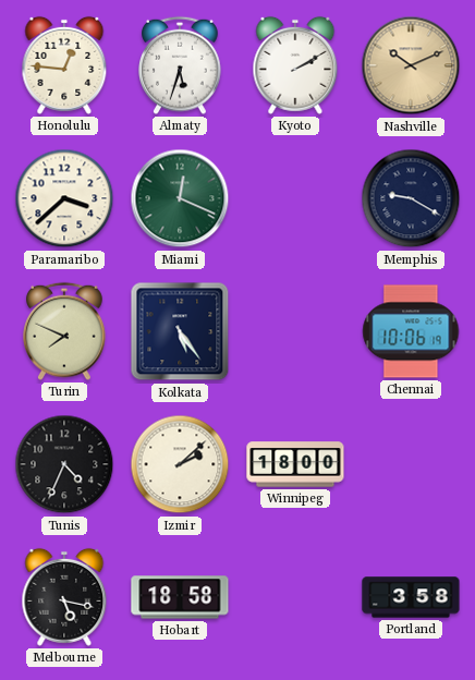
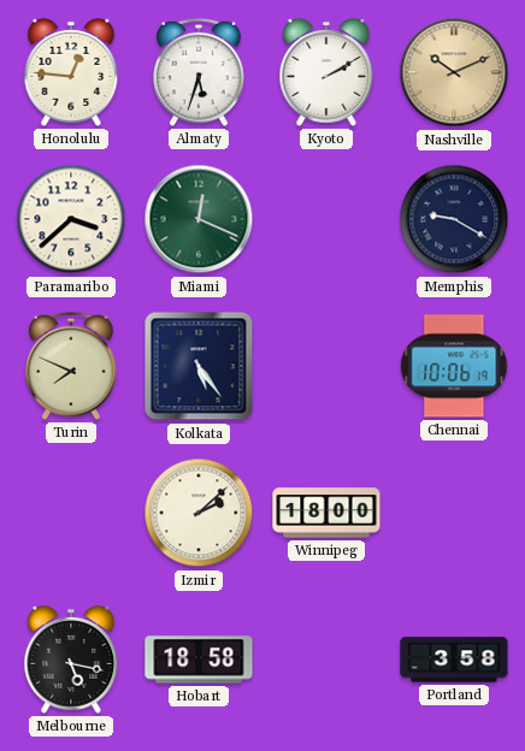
Tunis: 4:34 -> none (64, 464)
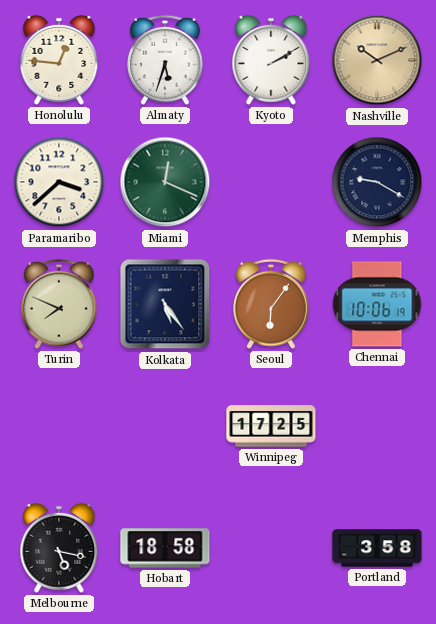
Seoul: none -> 6:06 (271, 304)
Izmir: 2:08 -> none (199, 513)
Winnipeg: 18:00 -> 17:25 (271, 426)
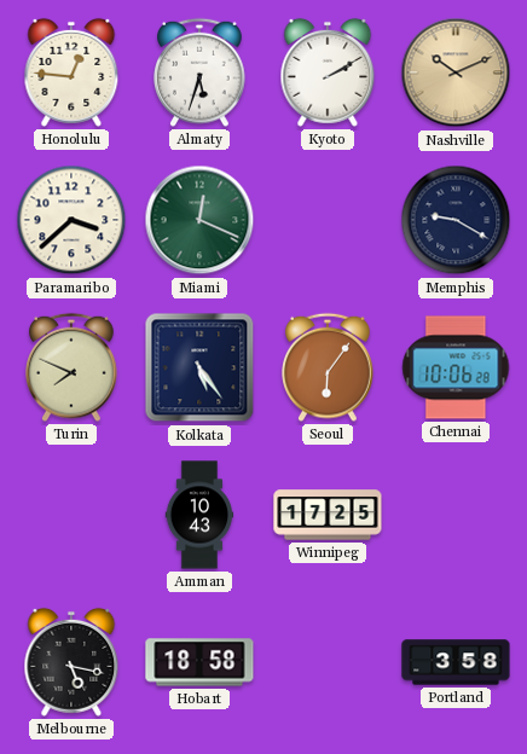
Chennai: 10:06:19 -> 10:06:28 (456, 367)
Amman: none -> 10:43 (199, 515)
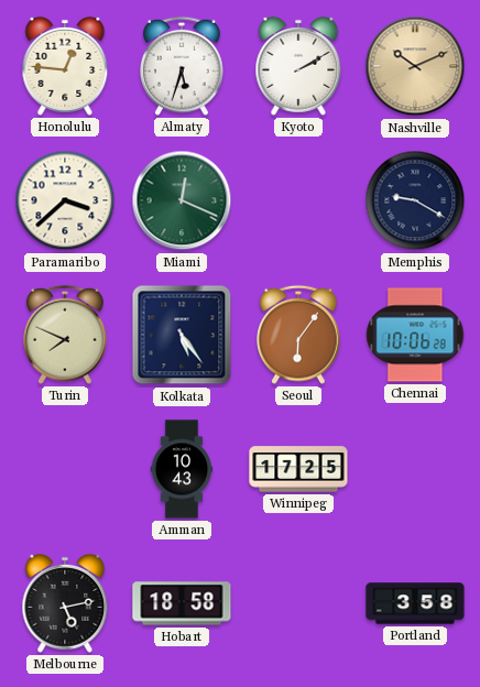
Melbourne: 5:17 -> 5:13 (65, 603)
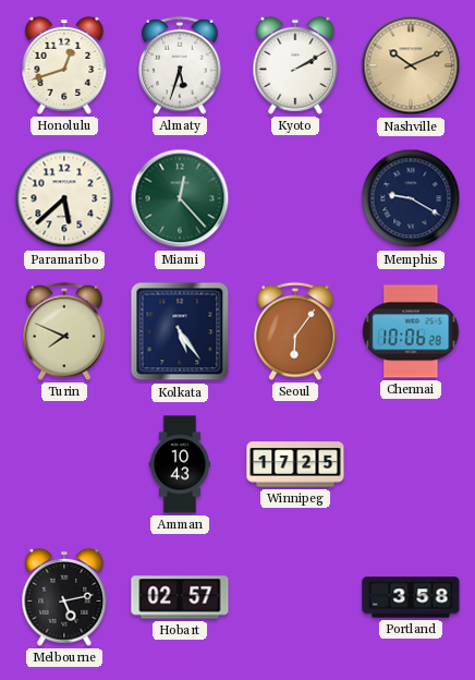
Honolulu: 12:46 -> 12:42 (64, 65)
Paramaribo: 3:38 -> 5:38 (64, 198)
Miami: 12:19 -> 12:23 (180, 198)
Hobart: 18:58 -> 02:57 (180, 597)
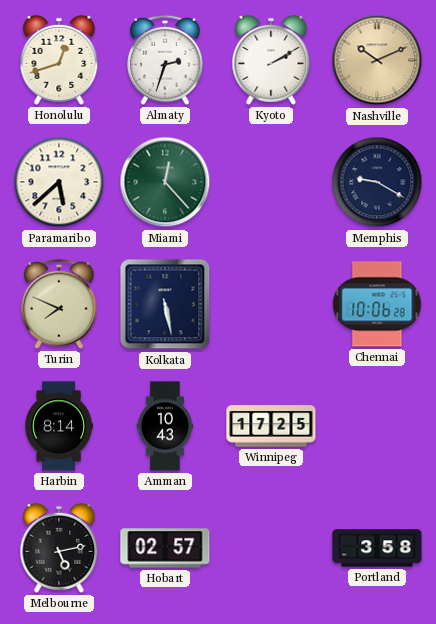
Almaty: 5:33 -> 2:33 (165, 60)
Kolkata: 5:24 -> 5:28 (165, 304)
Seoul: 6:06 -> none (295, 331)
Harbin: none -> 8:14 (59, 426)
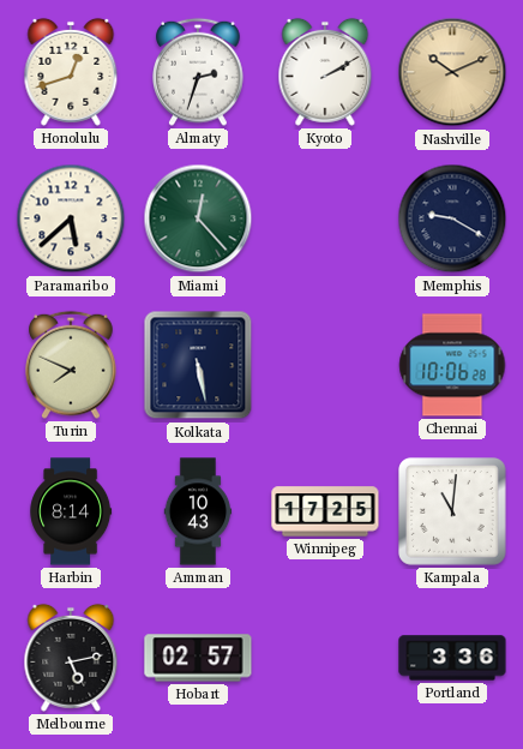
Kampala: none -> 11:01 (453, 513)
Portland: 3:58 -> 3:36 (452, 658)
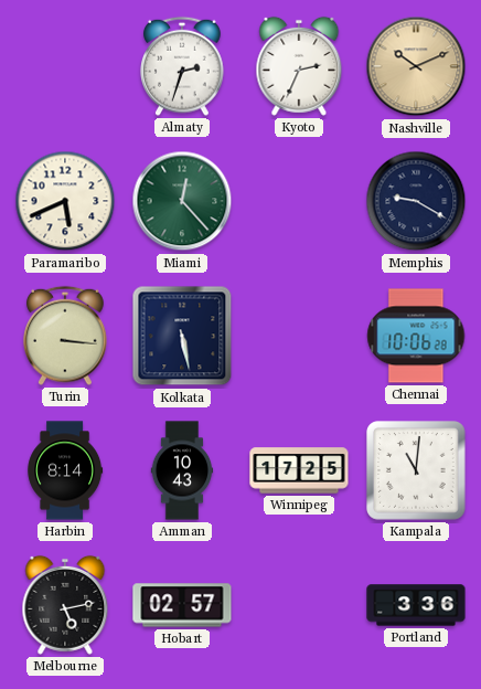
Honolulu: 12:42 -> none (71, 72)
Kyoto: 2:10 -> 2:34 (299, 66)
Paramaribo: 5:38 -> 5:41 (65, 201)
Turin: 7:49 -> 3:16 (65, 336)
